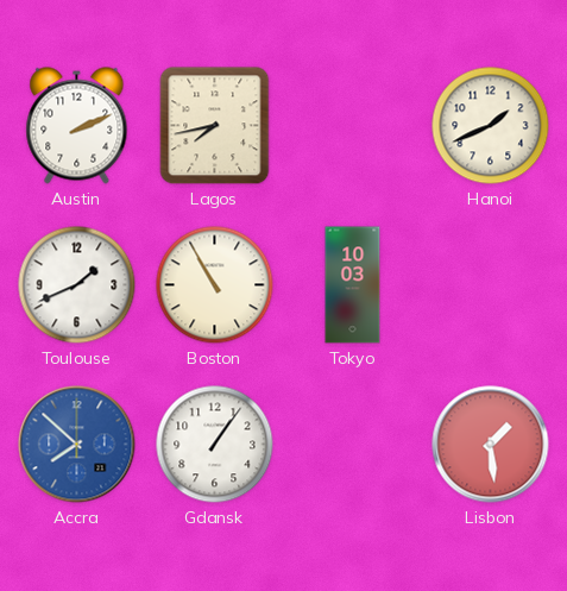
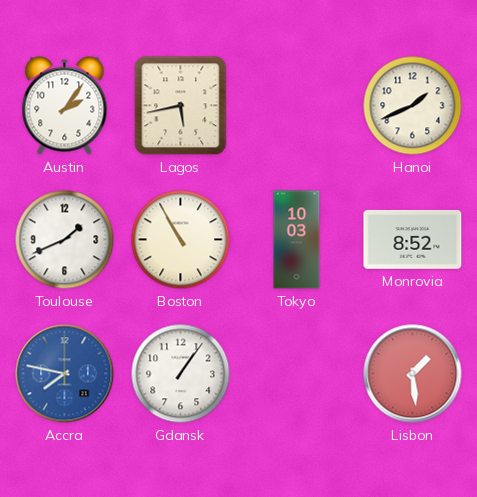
Austin: 2:11 -> 2:06 (65, 106)
Lagos: 7:43 -> 5:43 (181, 106)
Monrovia: none -> 8:52 (413, 239)
Accra: 7:52 -> 7:47 (65, 374)
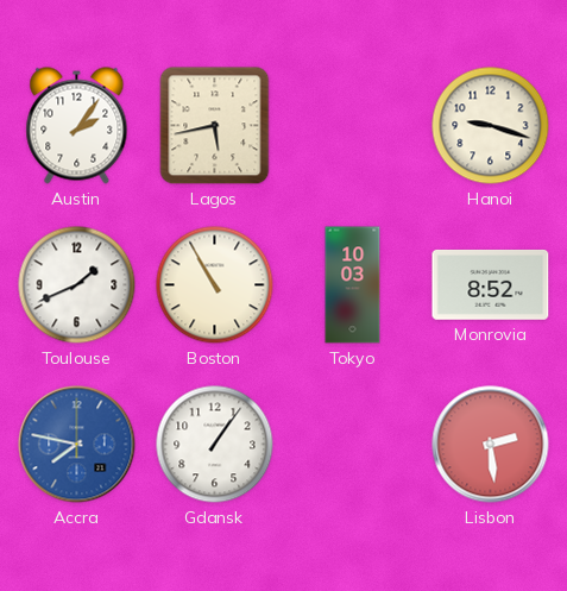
Hanoi: 1:41 -> 9:18 (491, 126)
Lisbon: 1:29 -> 2:29 (491, 445)
